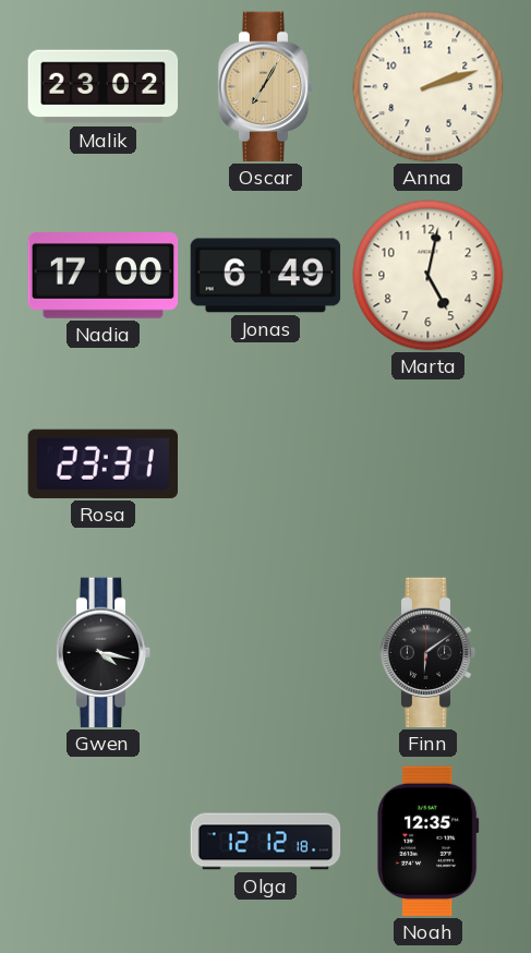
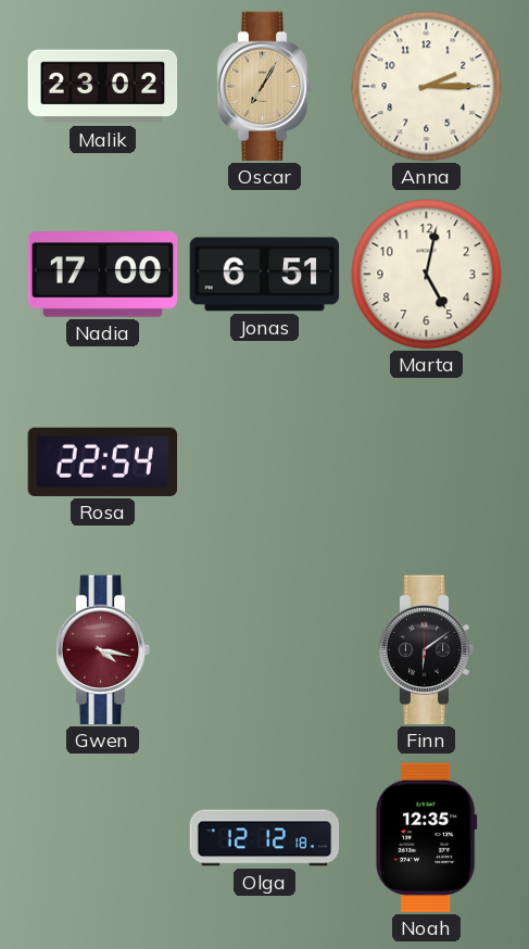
Anna: 2:12 -> 2:15 (427, 87)
Jonas: 6:49 -> 6:51 (265, 275)
Rosa: 23:31 -> 22:54 (102, 461)
Gwen dial: black -> burgundy (103, 650)
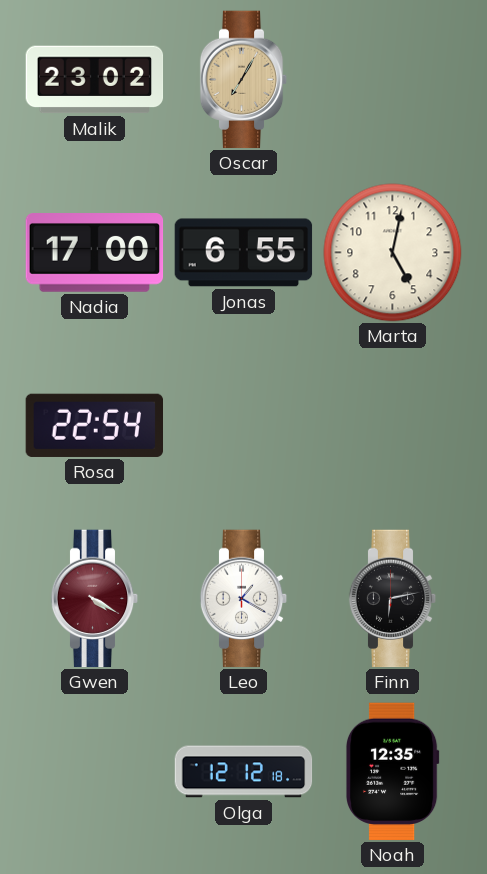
Anna: 2:15 -> none (427, 87)
Jonas: 6:51 -> 6:55 (244, 253)
Gwen: 4:17 -> 4:20 (95, 599)
Leo: none -> 1:20 (244, 599)
Finn: 6:09 -> 6:13 (393, 599)
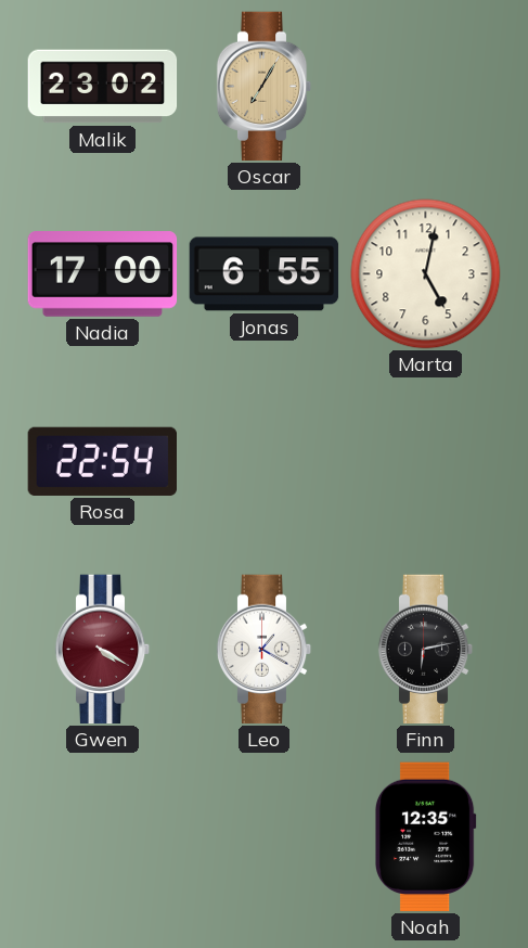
Olga: 12:12 -> none (244, 772)
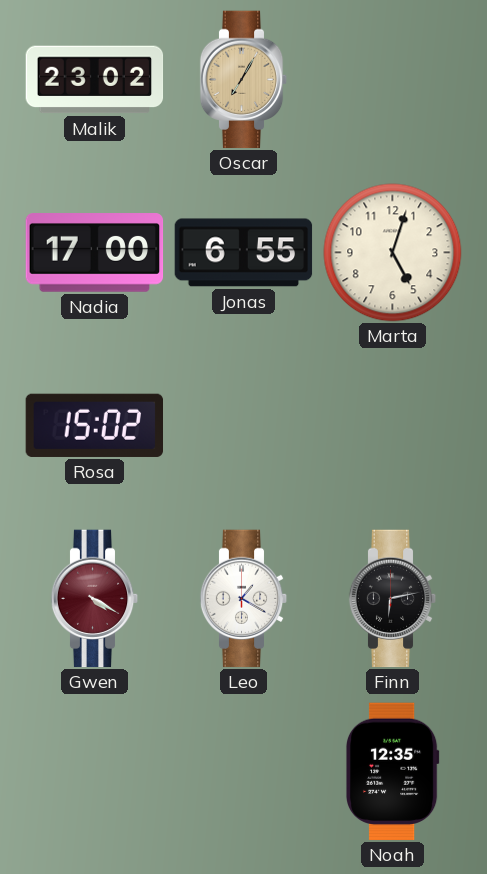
Marta: 5:02 -> 5:03 (393, 253)
Rosa: 22:54 -> 15:02 (94, 425)
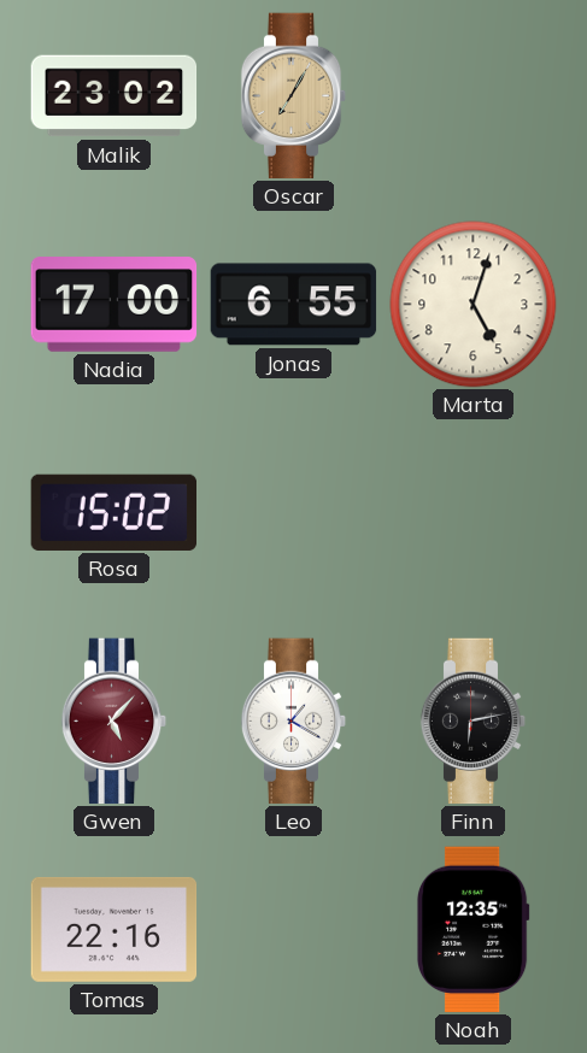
Gwen: 4:20 -> 5:07 (115, 722)
Tomas: none -> 22:16 (115, 929)
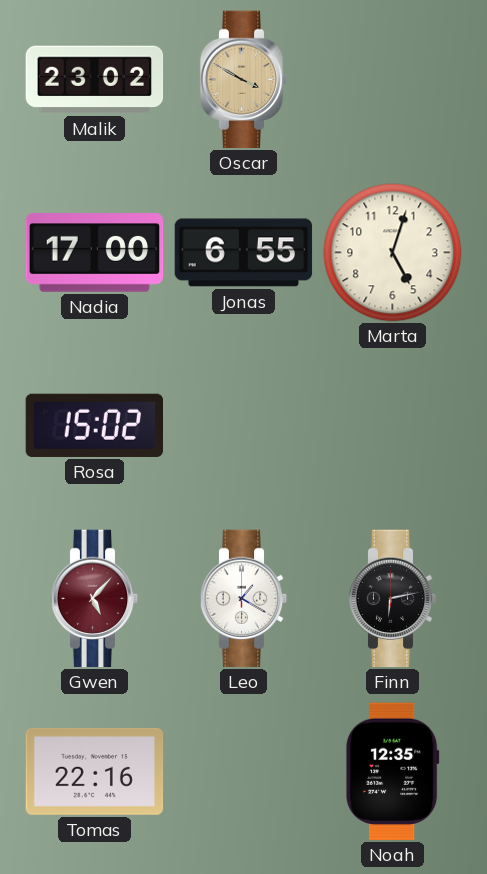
Oscar: 7:05 -> 3:50 (244, 80)
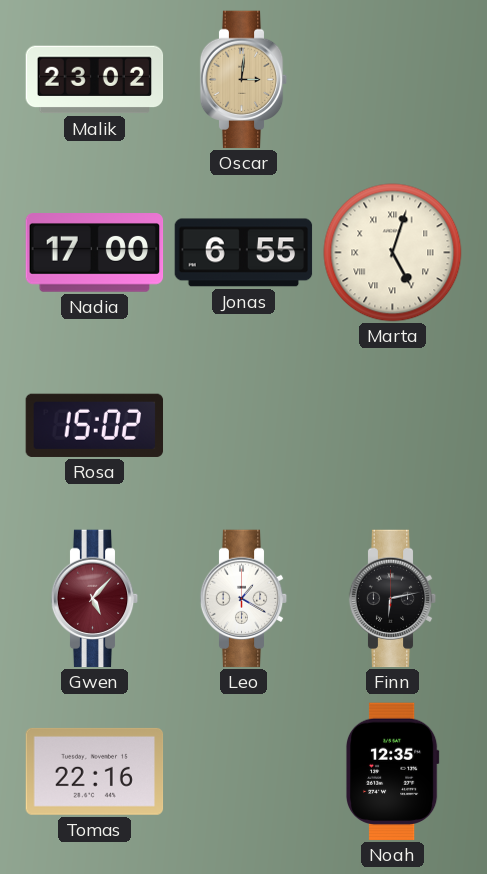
Oscar: 3:50 -> 3:01 (244, 80)
Marta numerals: Arabic -> Roman (393, 253)
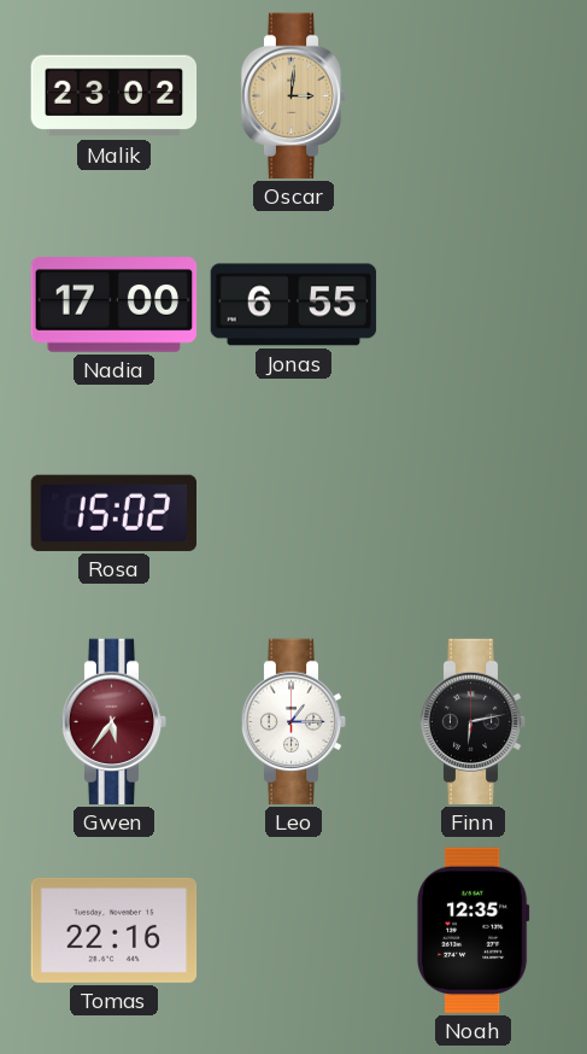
Marta: 5:03 -> none (393, 253)
Gwen: 5:07 -> 5:36 (115, 722)
Leo: 1:20 -> 1:15 (294, 722)
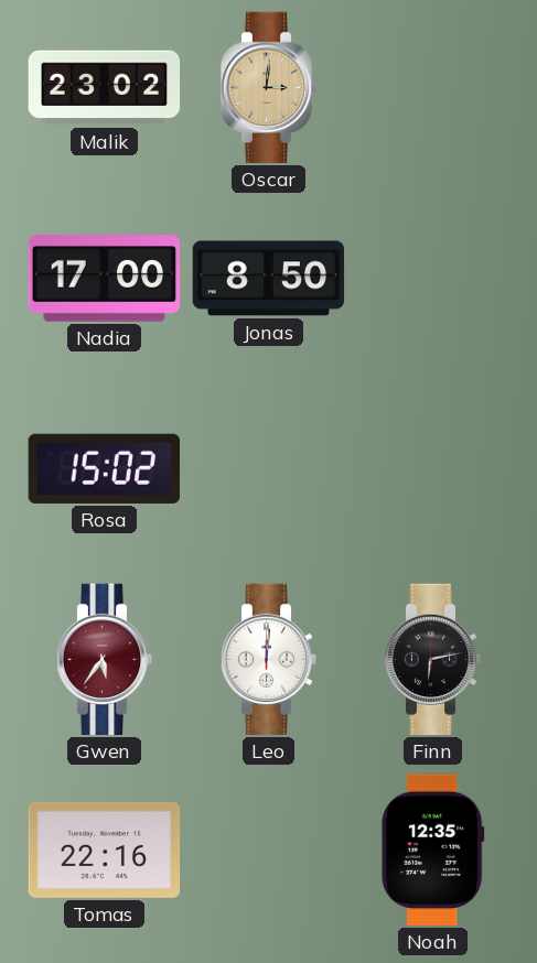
Jonas: 6:55 -> 8:50 (269, 279)
Leo: 1:15 -> 12:01 (269, 660)
